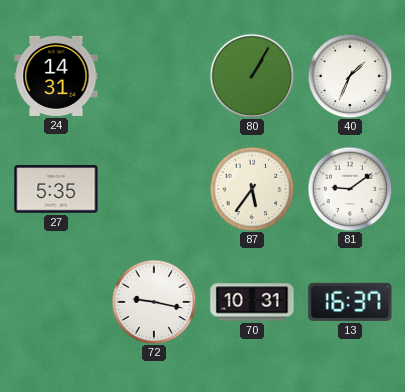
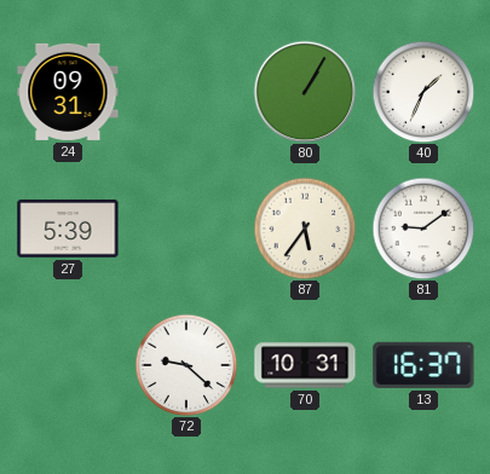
24: 14:31 -> 09:31 (68, 92)
27: 5:35 -> 5:39 (68, 229)
72: 9:17 -> 9:22 (186, 365)
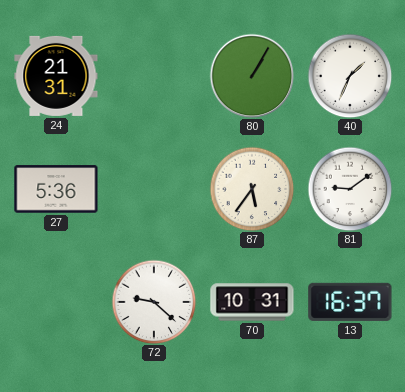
24: 09:31 -> 21:31 (56, 76)
27: 5:39 -> 5:36 (56, 189)
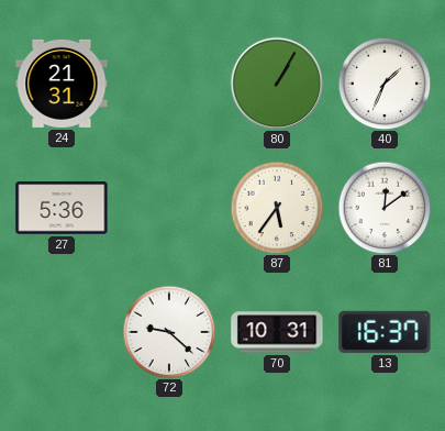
81: 9:09 -> 12:09 (385, 208)
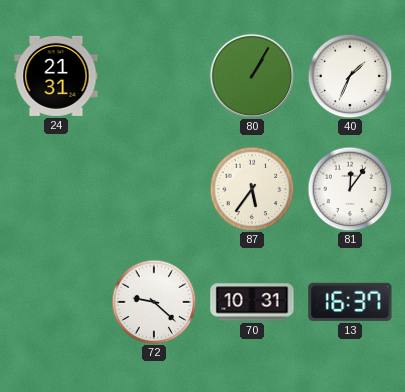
27: 5:36 -> none (62, 208)
81: 12:09 -> 12:06 (350, 189)
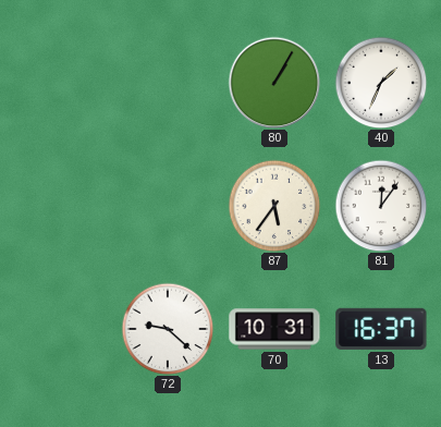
24: 21:31 -> none (56, 76)
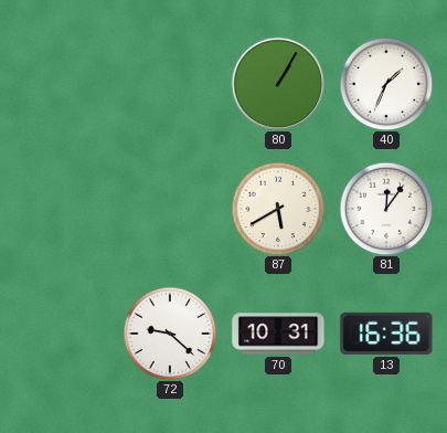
87: 5:36 -> 5:40 (278, 209)
13: 16:37 -> 16:36 (386, 334)
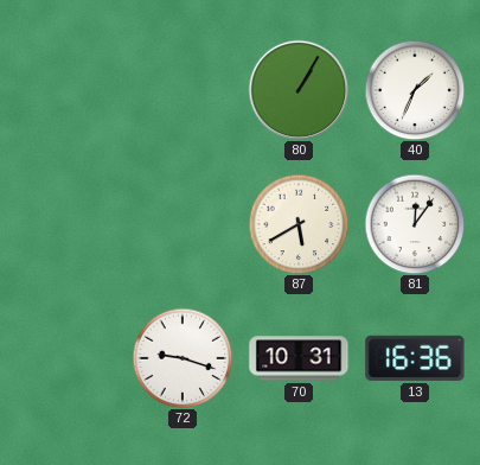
72: 9:22 -> 9:18 (183, 358)
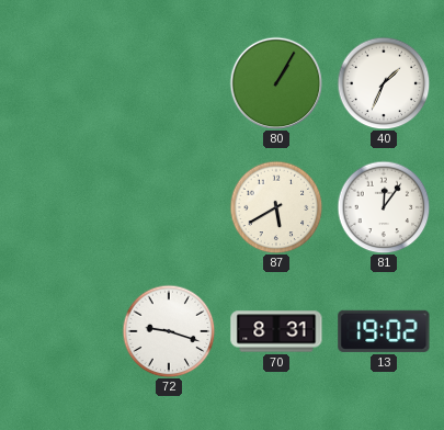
70: 10:31 -> 8:31 (276, 331)
13: 16:36 -> 19:02 (384, 331)
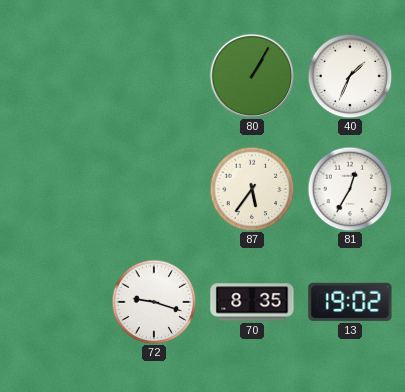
87: 5:40 -> 5:36 (252, 189)
81: 12:06 -> 12:35 (350, 189)
70: 8:31 -> 8:35 (252, 302)
